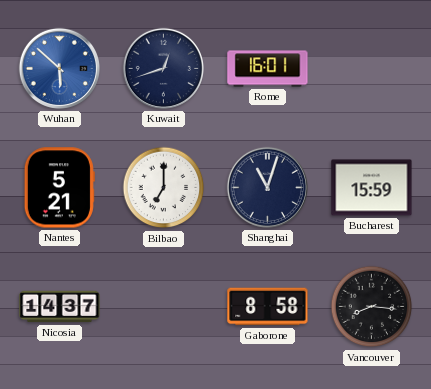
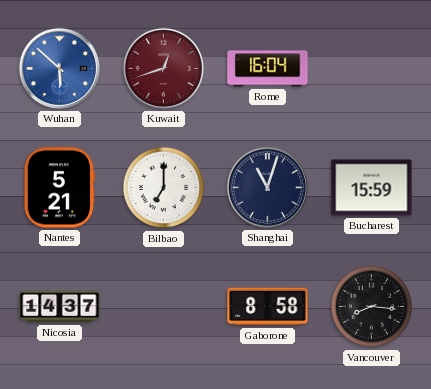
Kuwait dial: navy -> burgundy (163, 68)
Rome: 16:01 -> 16:04 (268, 69)
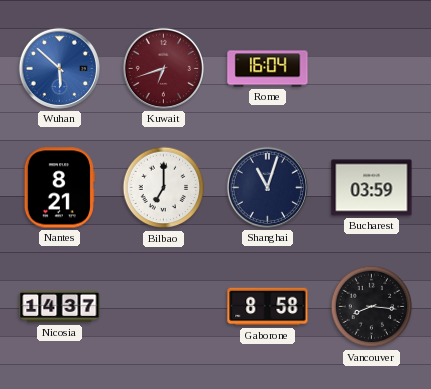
Kuwait: 12:42 -> 6:42 (163, 68)
Nantes: 5:21 -> 8:21 (59, 188)
Bucharest: 15:59 -> 03:59 (372, 188)
